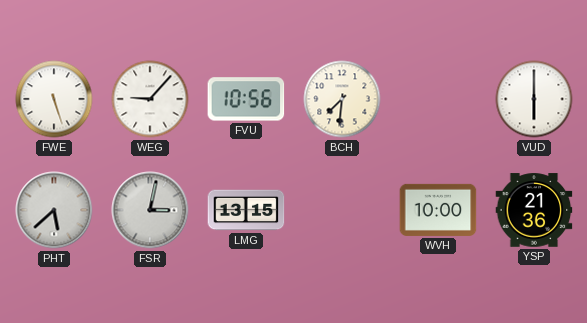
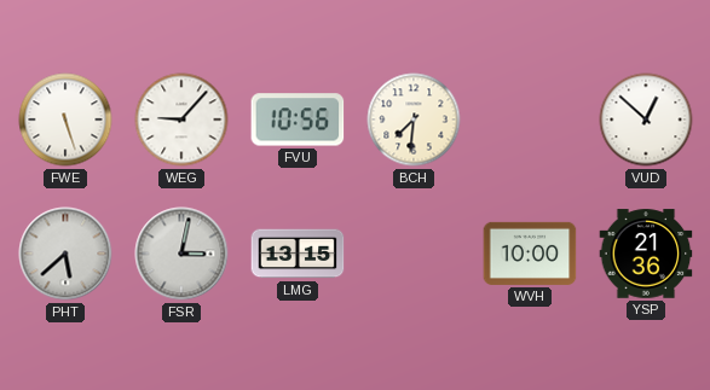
VUD: 6:00 -> 12:52 (646, 120)
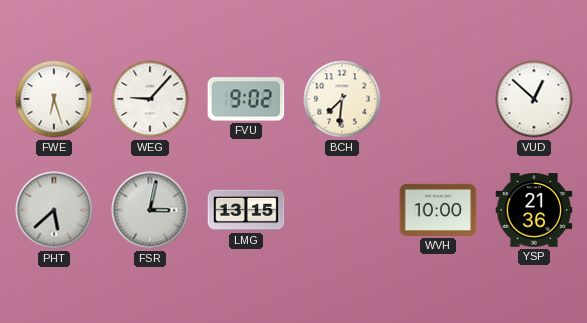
FWE: 5:27 -> 6:27 (54, 99)
FVU: 10:56 -> 9:02 (246, 99)
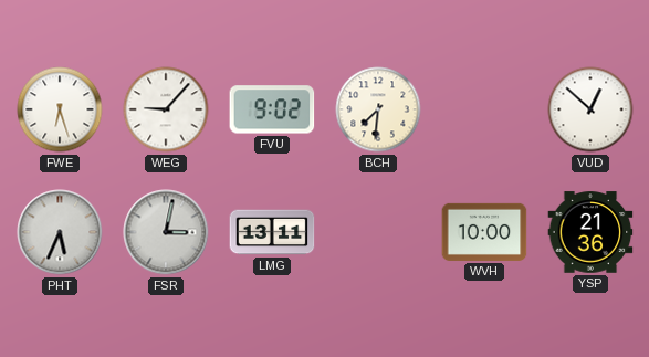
PHT: 5:38 -> 5:34 (60, 232)
LMG: 13:15 -> 13:11 (272, 232)
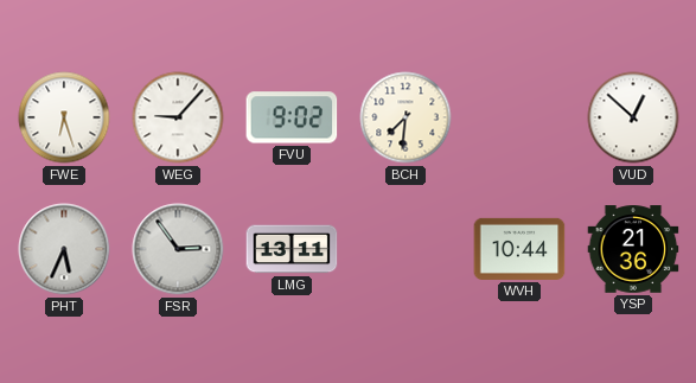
FSR: 3:02 -> 2:54 (178, 249)
WVH: 10:00 -> 10:44 (519, 249)
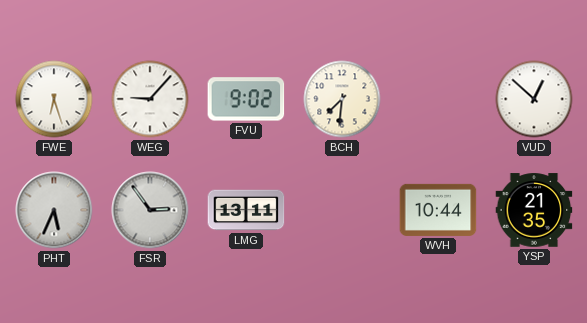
YSP: 21:36 -> 21:35 (534, 210)
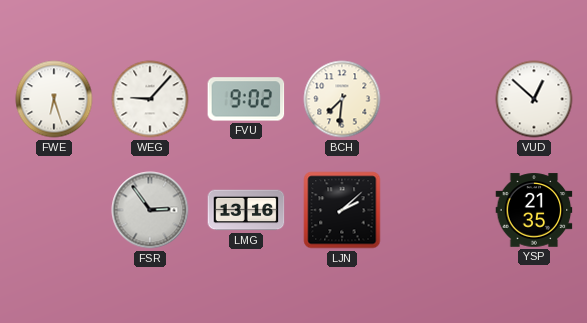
PHT: 5:34 -> none (54, 210)
LMG: 13:11 -> 13:16 (246, 210)
LJN: none -> 2:08 (342, 210)
WVH: 10:44 -> none (438, 210)
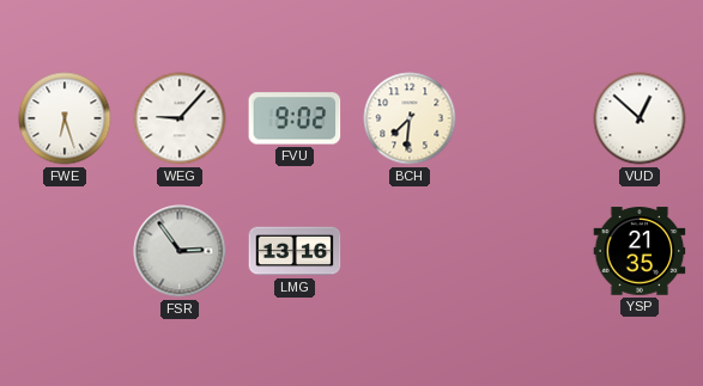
LJN: 2:08 -> none (342, 210)
